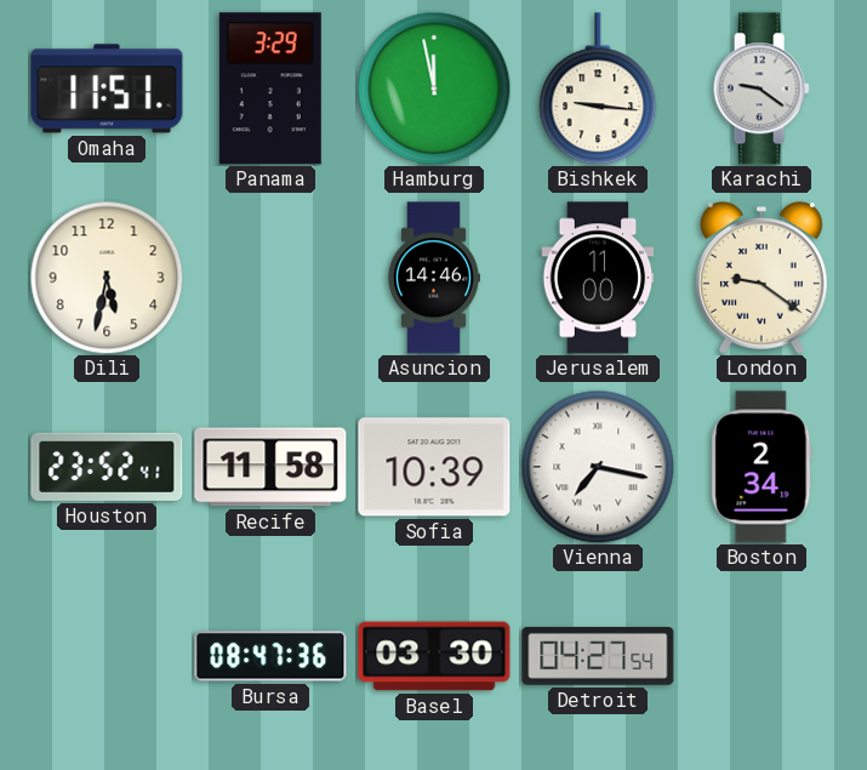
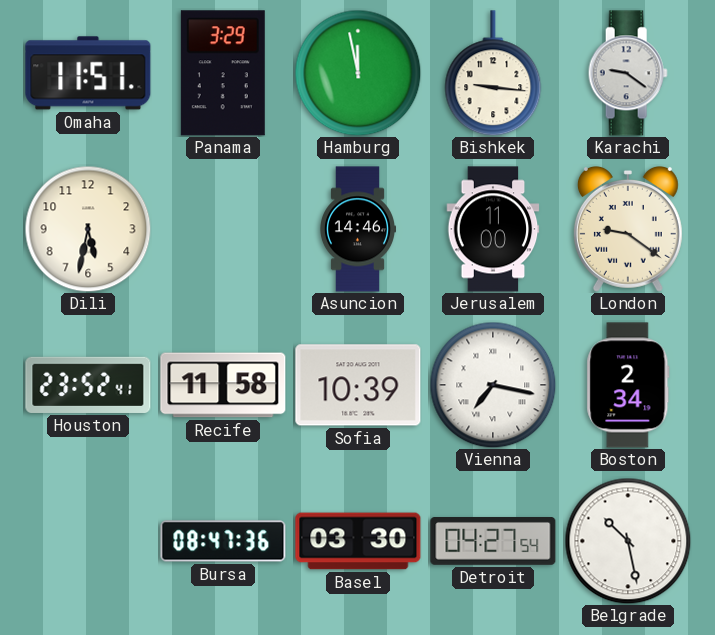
Belgrade: none -> 10:28 (628, 541)
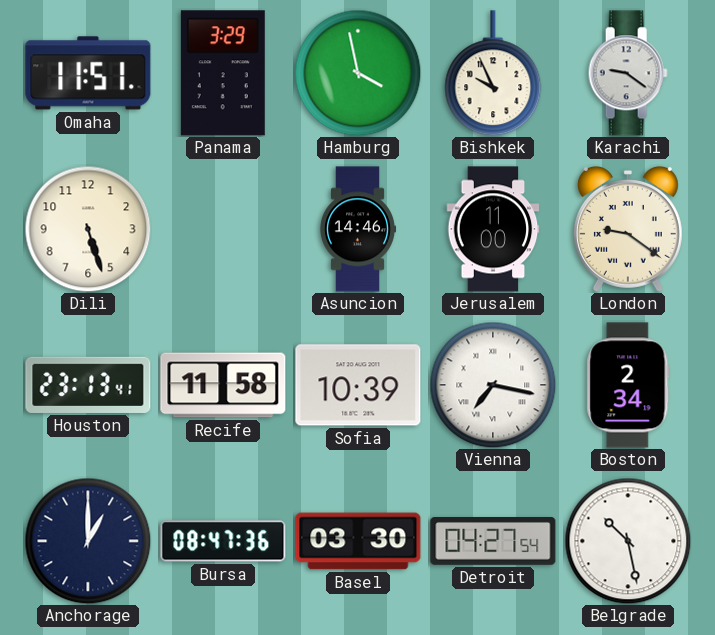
Hamburg: 11:58 -> 3:58 (358, 73)
Bishkek: 9:16 -> 9:56 (493, 73)
Dili: 5:32 -> 5:27 (88, 229)
Houston: 23:52 -> 23:13 (88, 385)
Anchorage: none -> 1:00 (88, 541)
